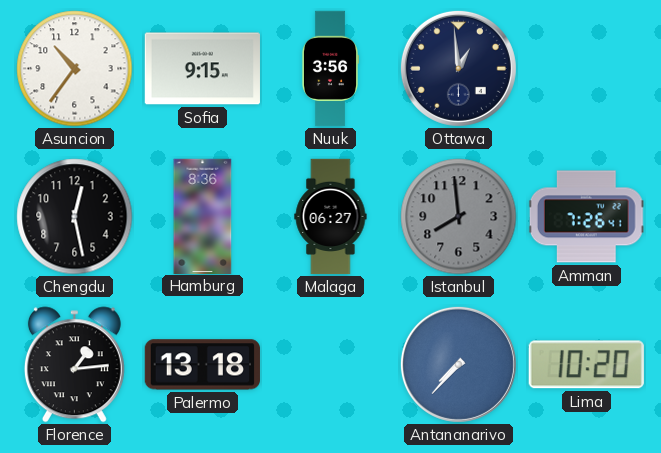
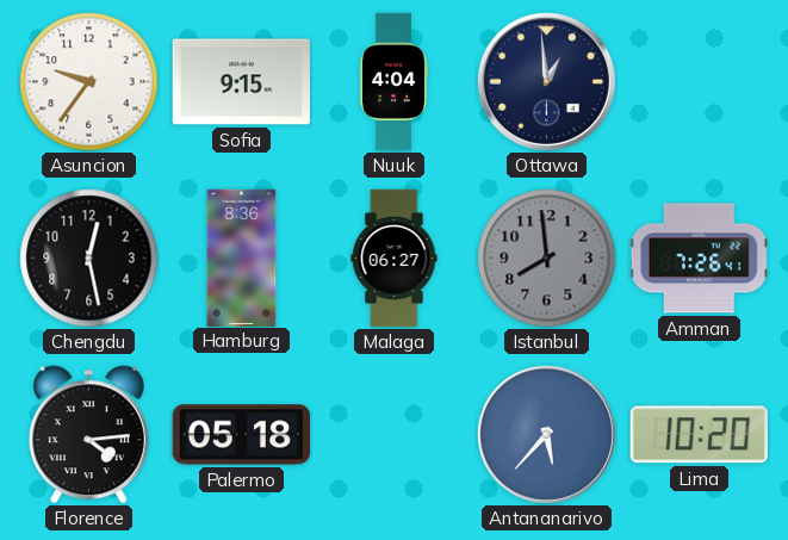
Asuncion: 10:36 -> 9:36 (89, 82)
Nuuk: 3:56 -> 4:04 (392, 82)
Florence: 1:14 -> 4:14 (88, 435)
Palermo: 13:18 -> 05:18 (241, 435)
Antananarivo: 7:37 -> 5:37 (546, 434)
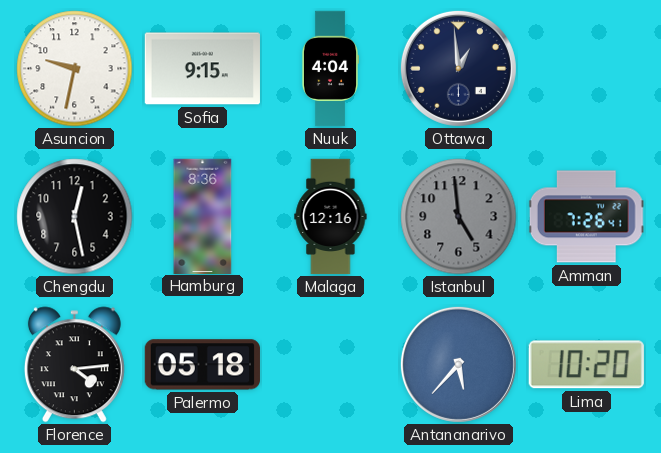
Asuncion: 9:36 -> 9:32 (75, 69)
Malaga: 06:27 -> 12:16 (331, 217)
Istanbul: 7:59 -> 4:59 (459, 217)
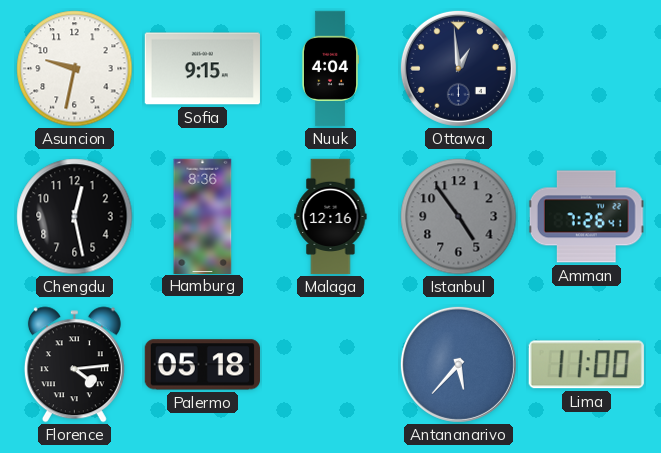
Istanbul: 4:59 -> 4:54 (459, 217)
Lima: 10:20 -> 11:00 (586, 365)
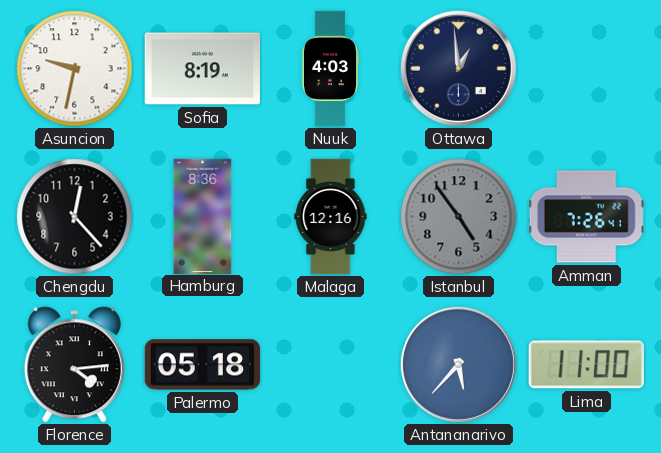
Sofia: 9:15 -> 8:19 (202, 69)
Nuuk: 4:04 -> 4:03 (329, 69)
Chengdu: 12:28 -> 12:23 (75, 217)
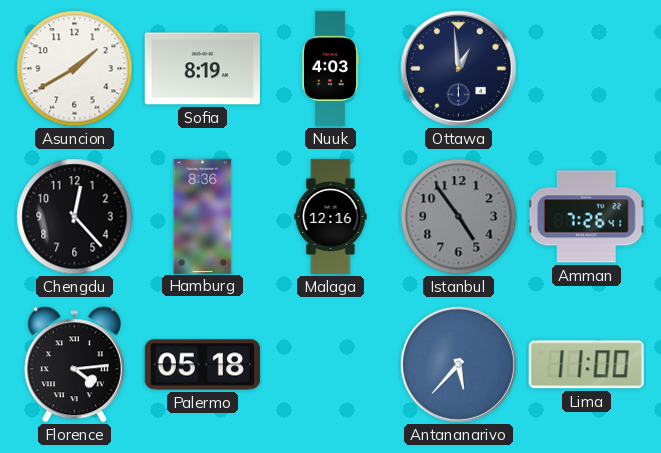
Asuncion: 9:32 -> 1:40 (75, 69)
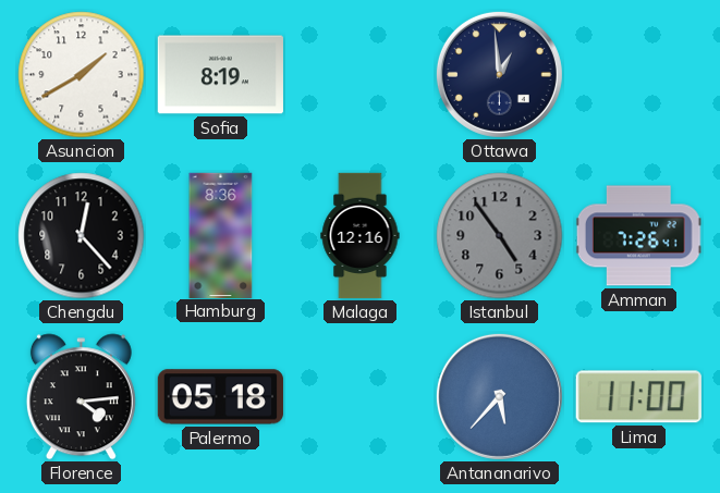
Nuuk: 4:03 -> none (329, 69)
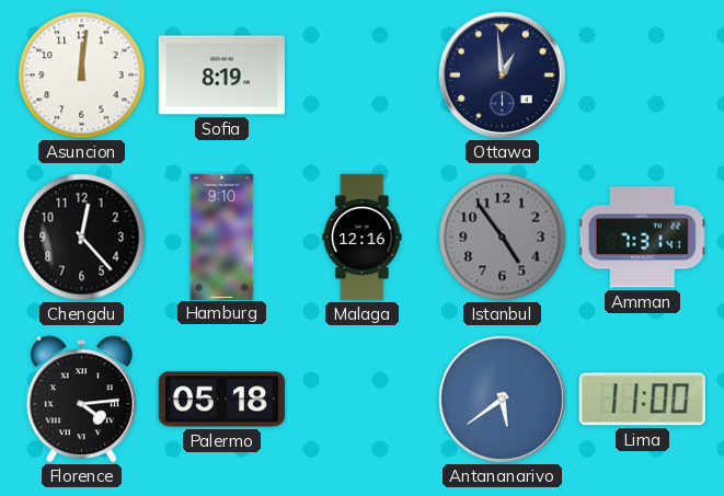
Asuncion: 1:40 -> 12:01 (82, 76)
Hamburg: 8:36 -> 9:10 (222, 237)
Amman: 7:26 -> 7:31 (642, 238)
Antananarivo: 5:37 -> 5:39 (502, 399)
